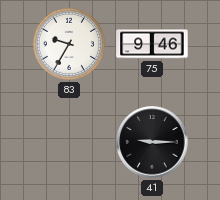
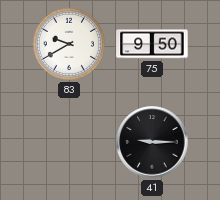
83: 9:35 -> 9:40 (69, 44)
75: 9:46 -> 9:50 (152, 44)
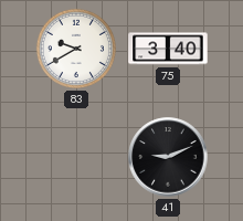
75: 9:50 -> 3:40 (168, 49)
41: 9:15 -> 9:11 (168, 157)
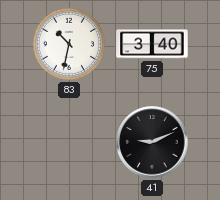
83: 9:40 -> 10:32 (69, 44)
